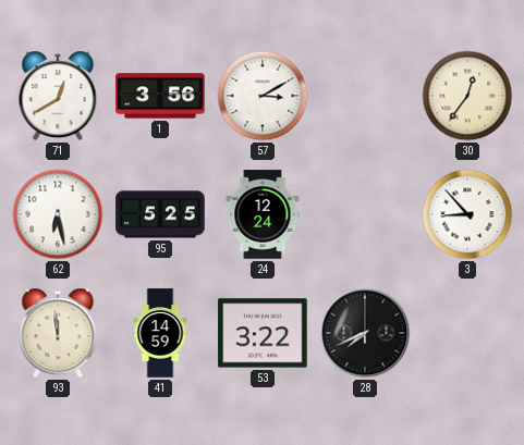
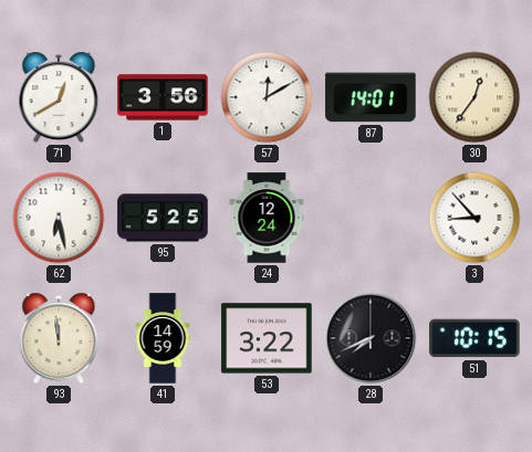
57: 3:10 -> 12:10 (267, 97)
87: none -> 14:01 (371, 97)
51: none -> 10:15 (474, 338)
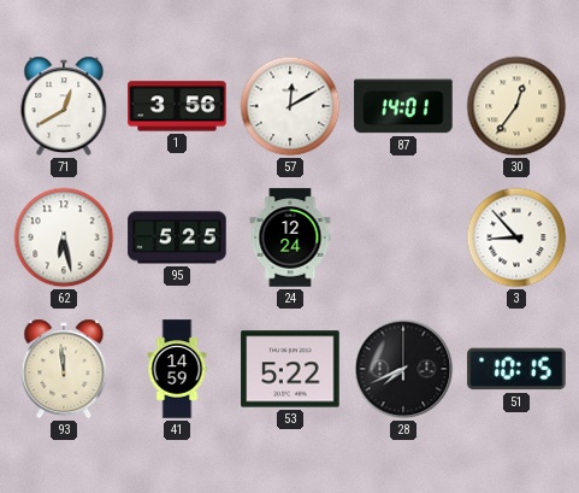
53: 3:22 -> 5:22 (290, 369)
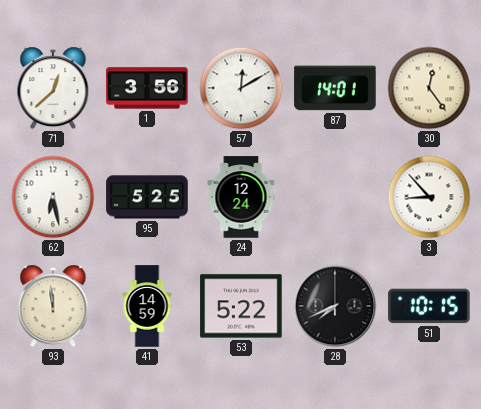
71: 12:40 -> 12:38 (53, 88)
30: 12:36 -> 12:24 (429, 88)
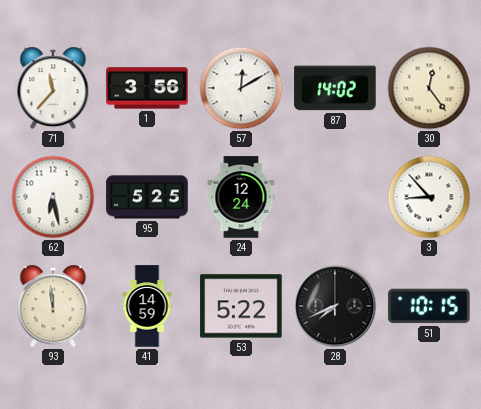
71: 12:38 -> 11:37 (53, 88)
87: 14:01 -> 14:02 (335, 88)
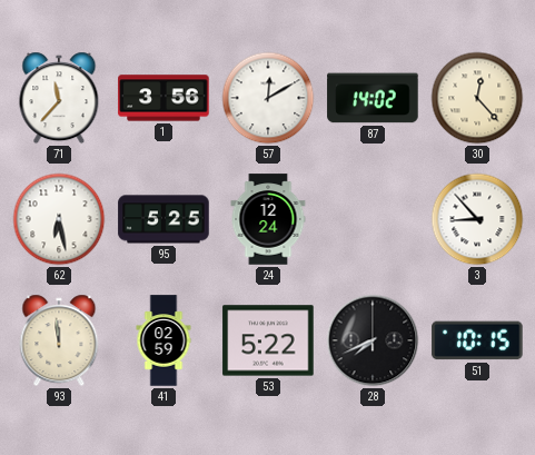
30: 12:24 -> 12:23 (477, 98)
41: 14:59 -> 02:59 (164, 340)
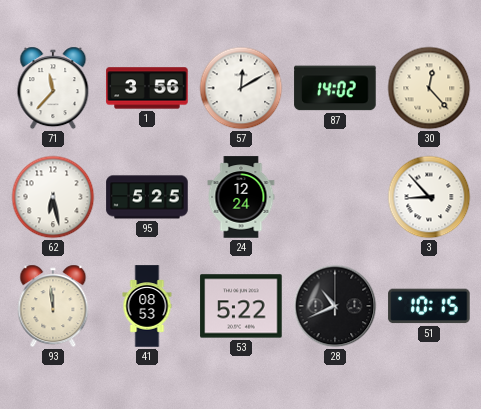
41: 02:59 -> 08:53 (147, 306)
28: 7:41 -> 10:41 (335, 306)
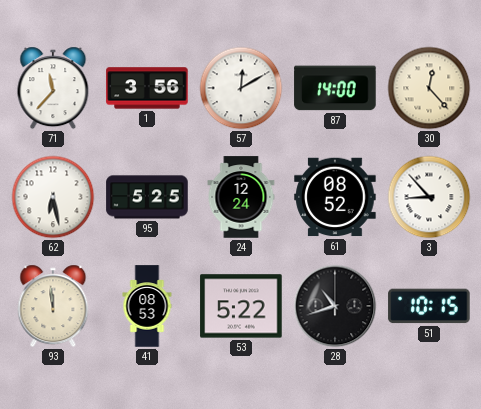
87: 14:02 -> 14:00 (335, 88)
61: none -> 08:52 (335, 197)
28: 10:41 -> 10:42 (335, 306)
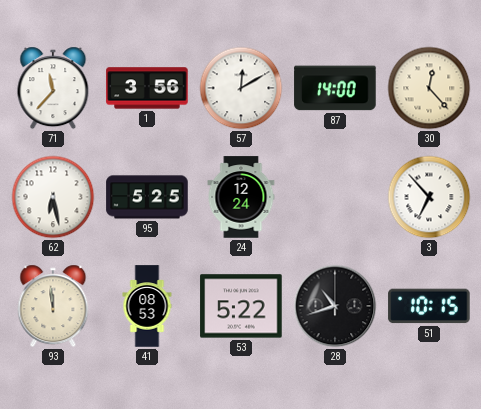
61: 08:52 -> none (335, 197)
3: 8:53 -> 6:53 (429, 197)
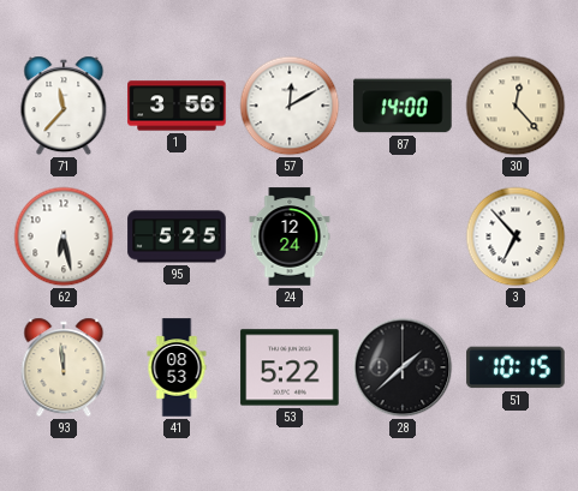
28: 10:42 -> 1:38 (403, 367)
